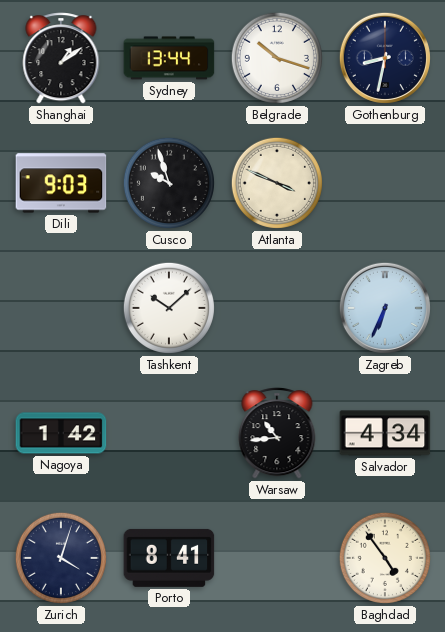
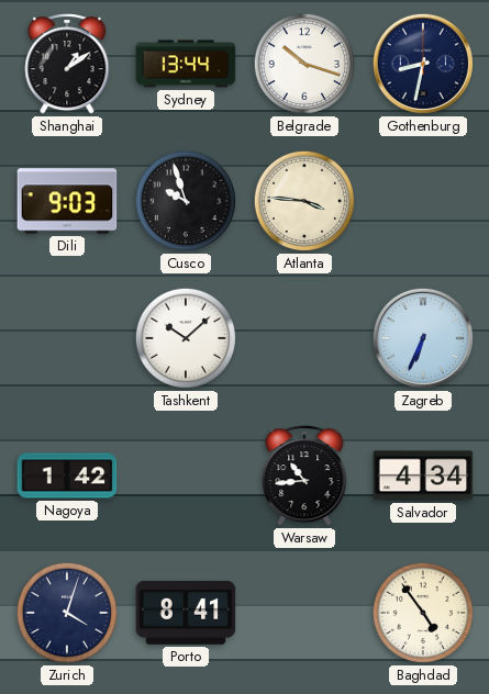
Atlanta: 3:49 -> 3:46 (304, 201)
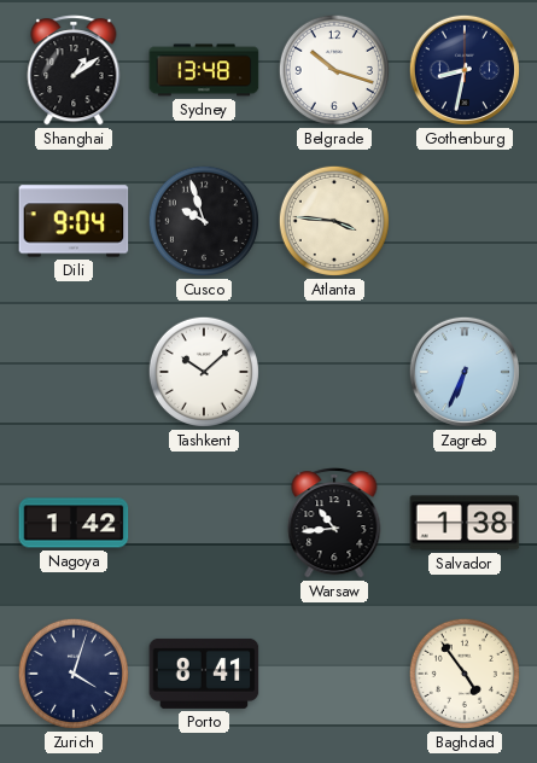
Sydney: 13:44 -> 13:48 (204, 70)
Dili: 9:03 -> 9:04 (74, 221)
Salvador: 4:34 -> 1:38 (465, 523)
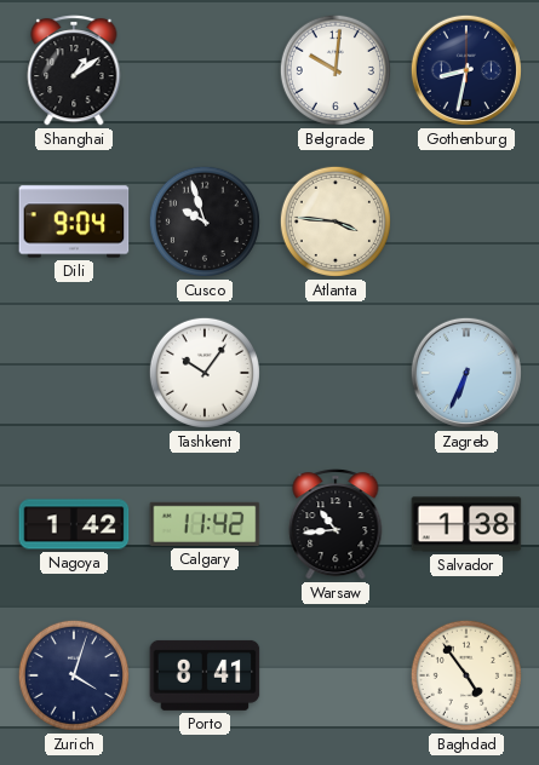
Sydney: 13:48 -> none (204, 70)
Belgrade: 10:18 -> 10:01 (336, 70)
Tashkent: 10:08 -> 10:06 (205, 373)
Calgary: none -> 11:42 (205, 524)
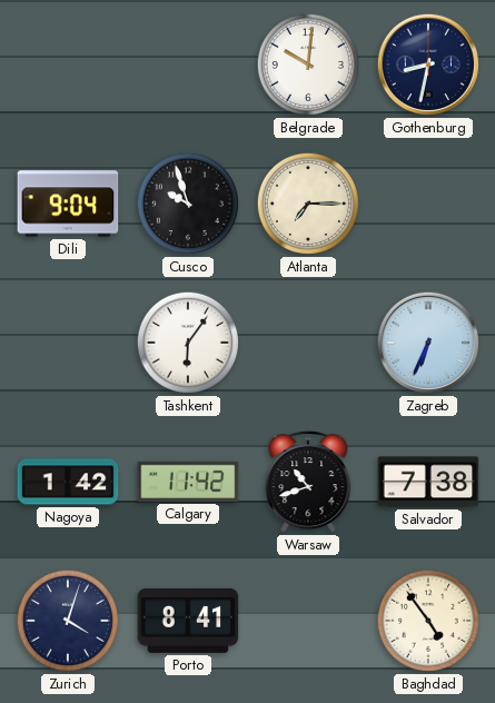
Shanghai: 1:09 -> none (74, 70)
Atlanta: 3:46 -> 7:15 (308, 204)
Tashkent: 10:06 -> 6:06 (188, 343)
Warsaw: 10:44 -> 10:42 (308, 482)
Salvador: 1:38 -> 7:38 (428, 482)
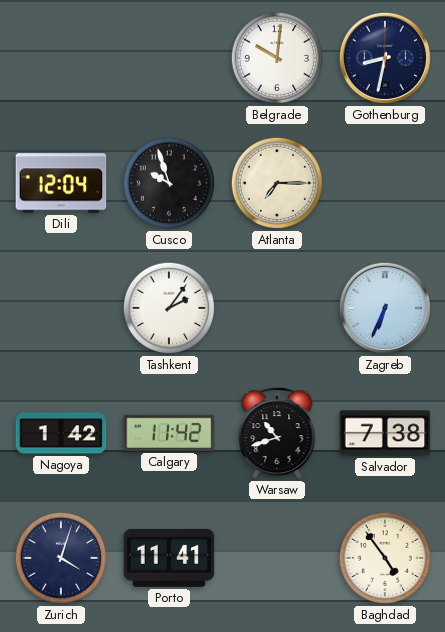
Dili: 9:04 -> 12:04 (61, 183)
Tashkent: 6:06 -> 2:06 (169, 308)
Porto: 8:41 -> 11:41 (169, 558)
